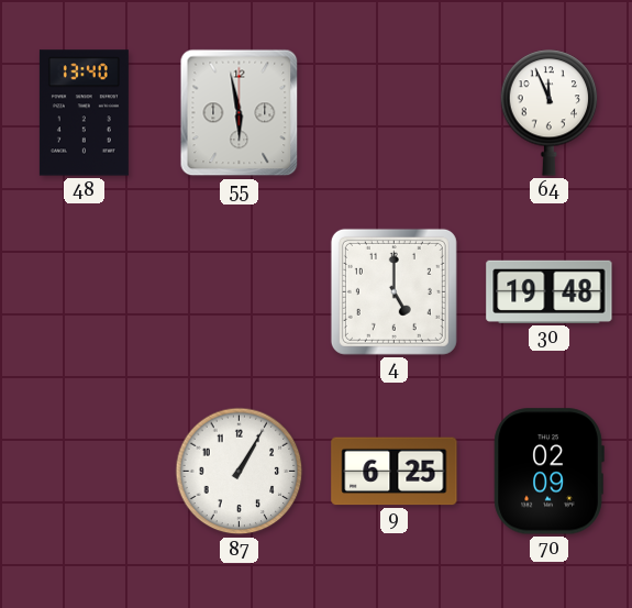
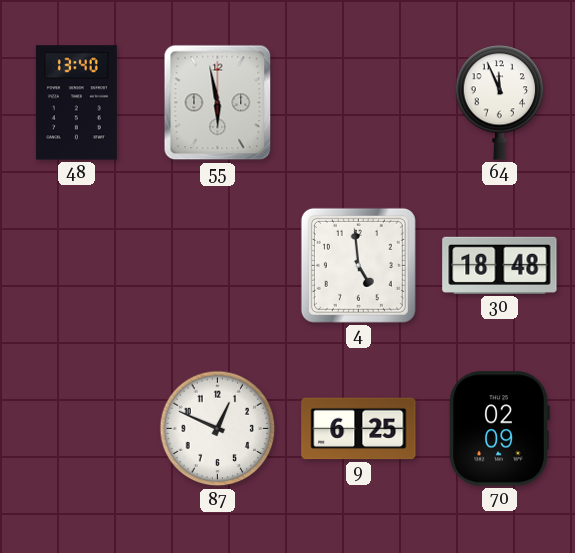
4: 5:00 -> 4:59 (358, 265)
30: 19:48 -> 18:48 (500, 265)
87: 1:05 -> 12:49 (218, 429)
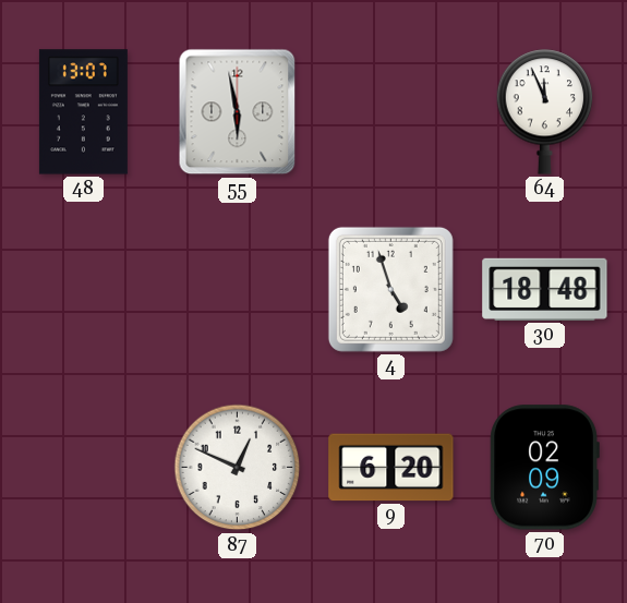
48: 13:40 -> 13:07 (83, 112)
4: 4:59 -> 4:57 (390, 289)
9: 6:25 -> 6:20 (391, 468)
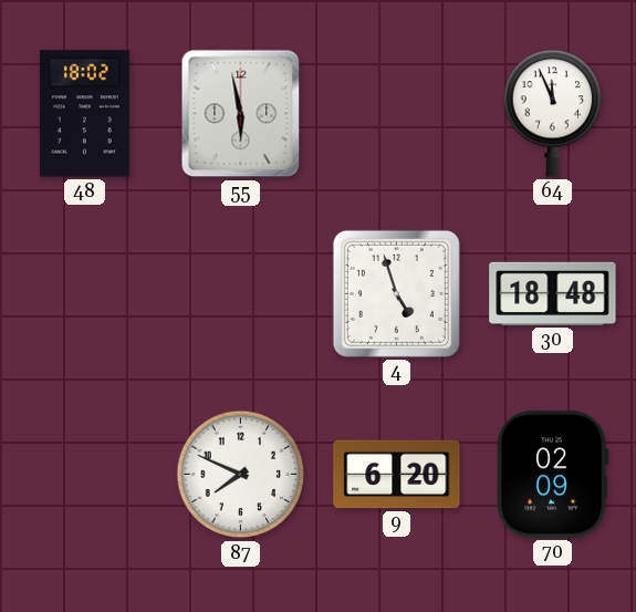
48: 13:07 -> 18:02 (84, 114)
87: 12:49 -> 7:49 (241, 475)
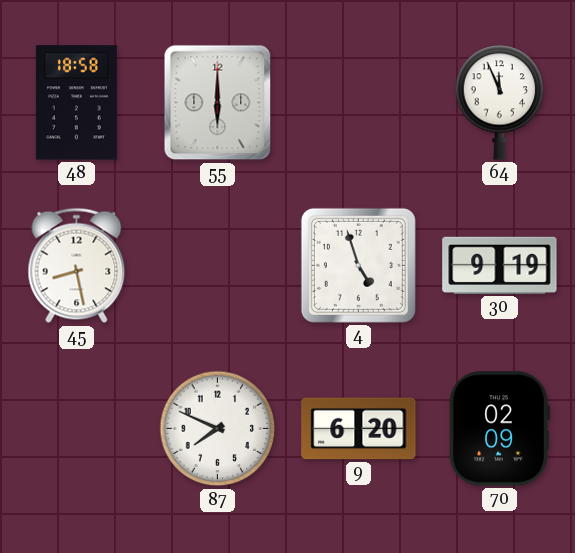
48: 18:02 -> 18:58 (76, 103)
55: 5:58 -> 6:00 (218, 103)
45: none -> 8:28 (77, 266)
30: 18:48 -> 9:19 (500, 265)
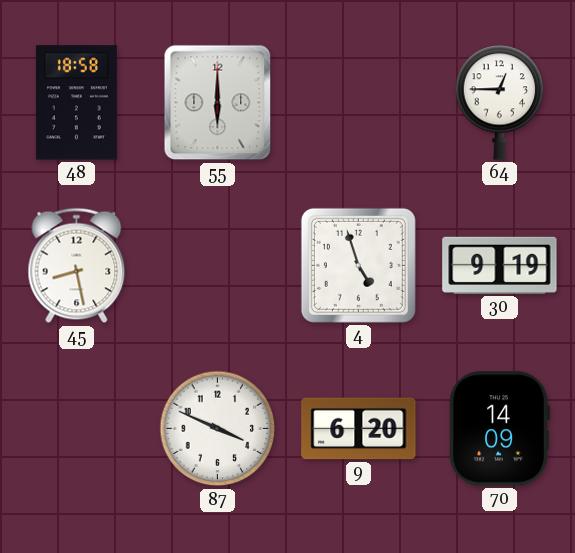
64: 11:56 -> 12:45 (500, 103)
87: 7:49 -> 3:49 (218, 429)
70: 02:09 -> 14:09 (499, 429)
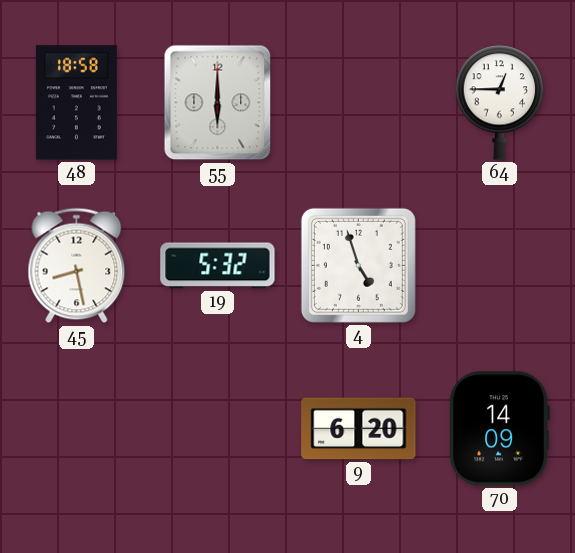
19: none -> 5:32 (218, 266)
30: 9:19 -> none (500, 265)
87: 3:49 -> none (218, 429)
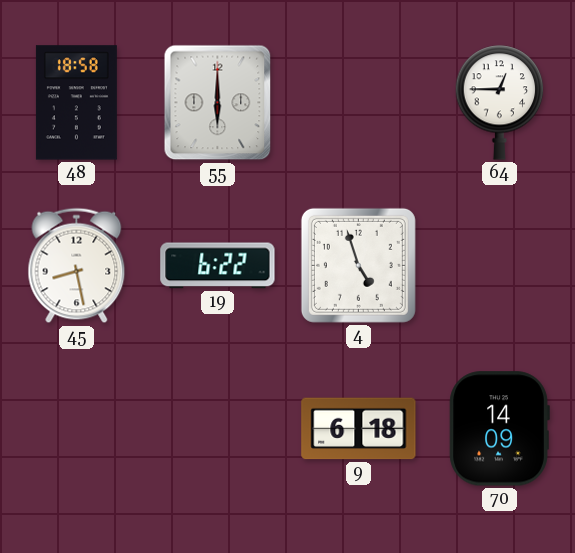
19: 5:32 -> 6:22 (218, 266)
9: 6:20 -> 6:18 (359, 429)
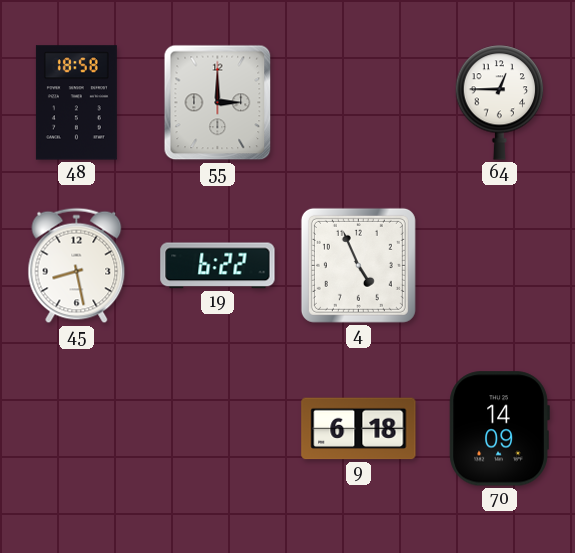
55: 6:00 -> 3:00 (218, 103)
4: 4:57 -> 4:56 (358, 265)
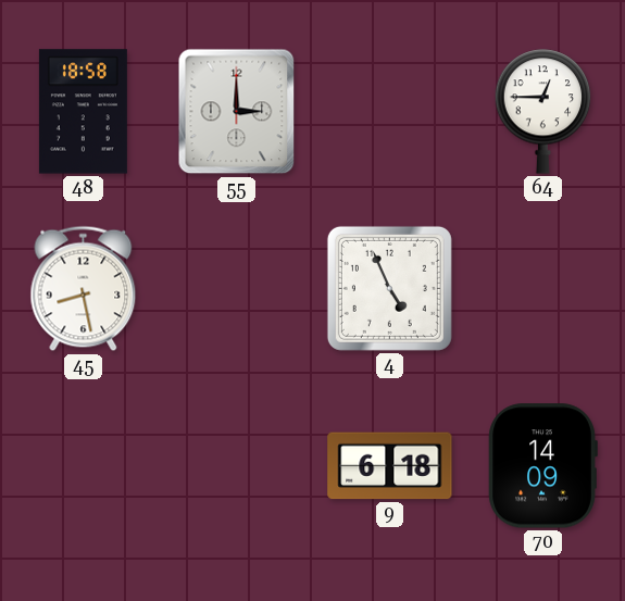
19: 6:22 -> none (218, 266)
